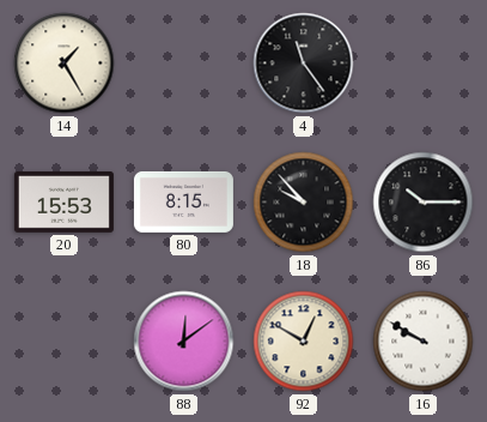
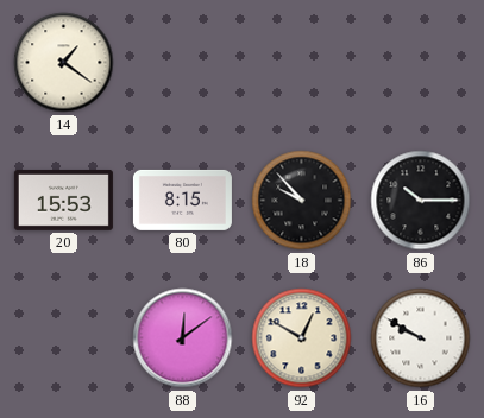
14: 1:25 -> 1:21 (64, 63)
4: 11:24 -> none (304, 64)
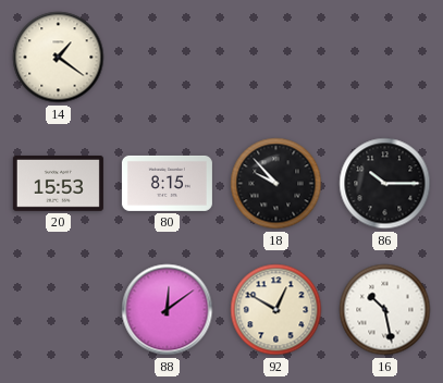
16: 9:50 -> 10:28 (385, 310)
